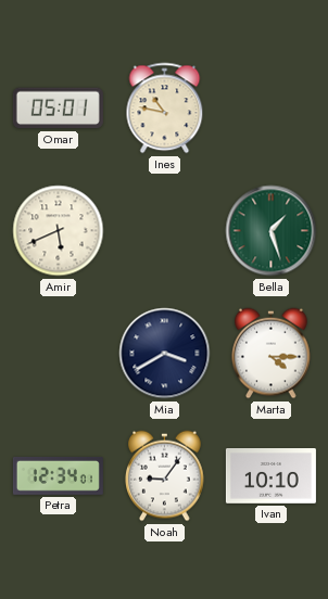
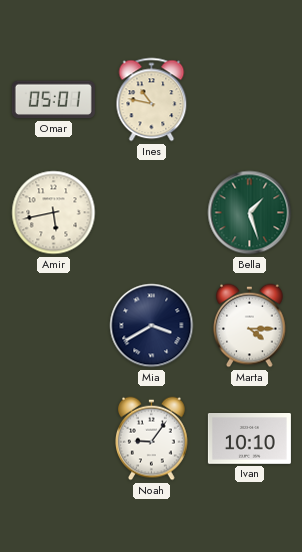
Amir: 5:41 -> 5:43 (54, 213)
Petra: 12:34 -> none (58, 475)
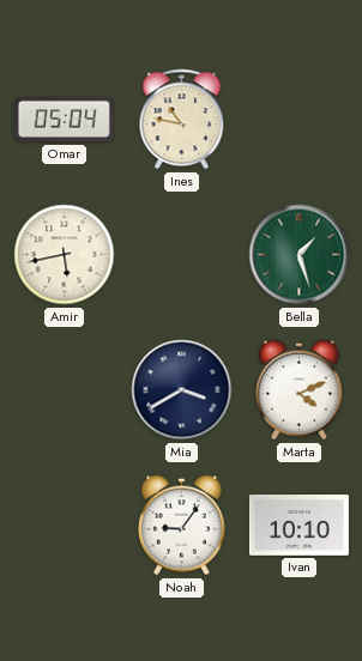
Omar: 05:01 -> 05:04 (64, 120)
Marta: 4:15 -> 4:11 (300, 390)
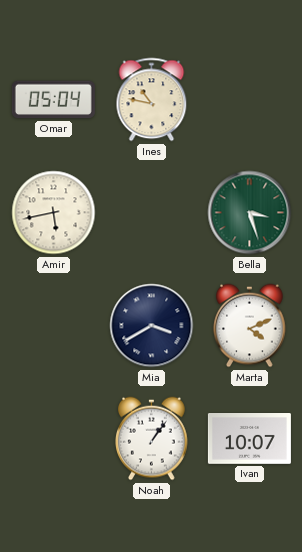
Bella: 1:27 -> 3:27 (250, 213)
Noah: 9:06 -> 1:06 (152, 439)
Ivan: 10:10 -> 10:07 (249, 439)
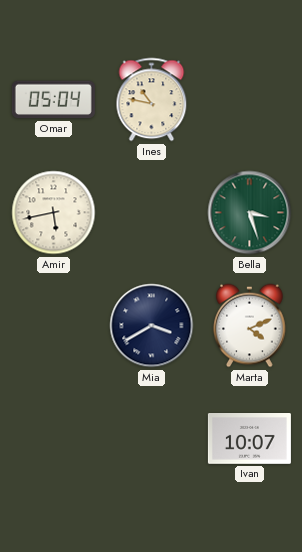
Noah: 1:06 -> none (152, 439)
